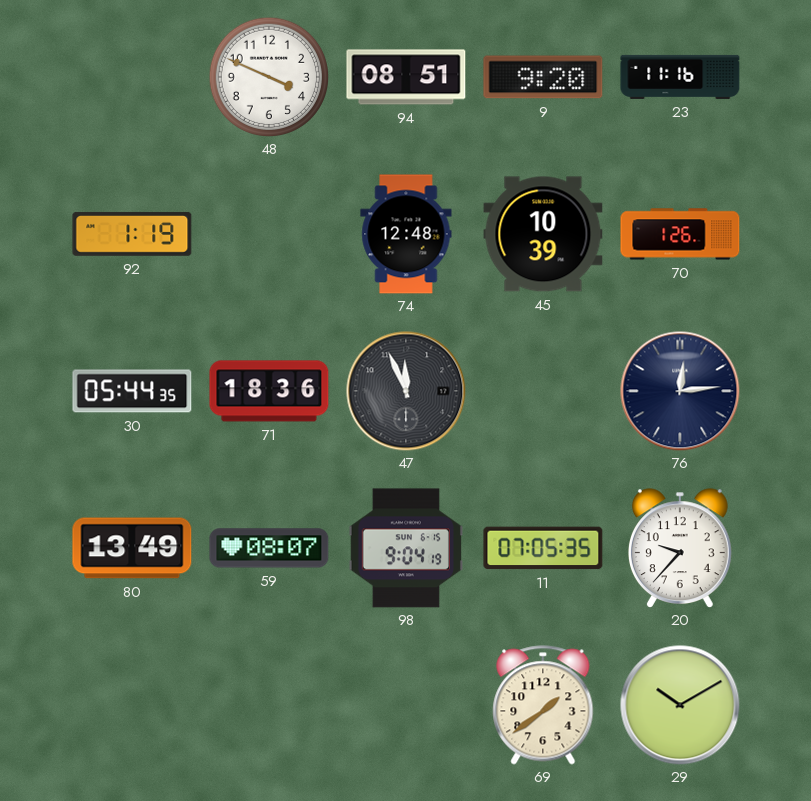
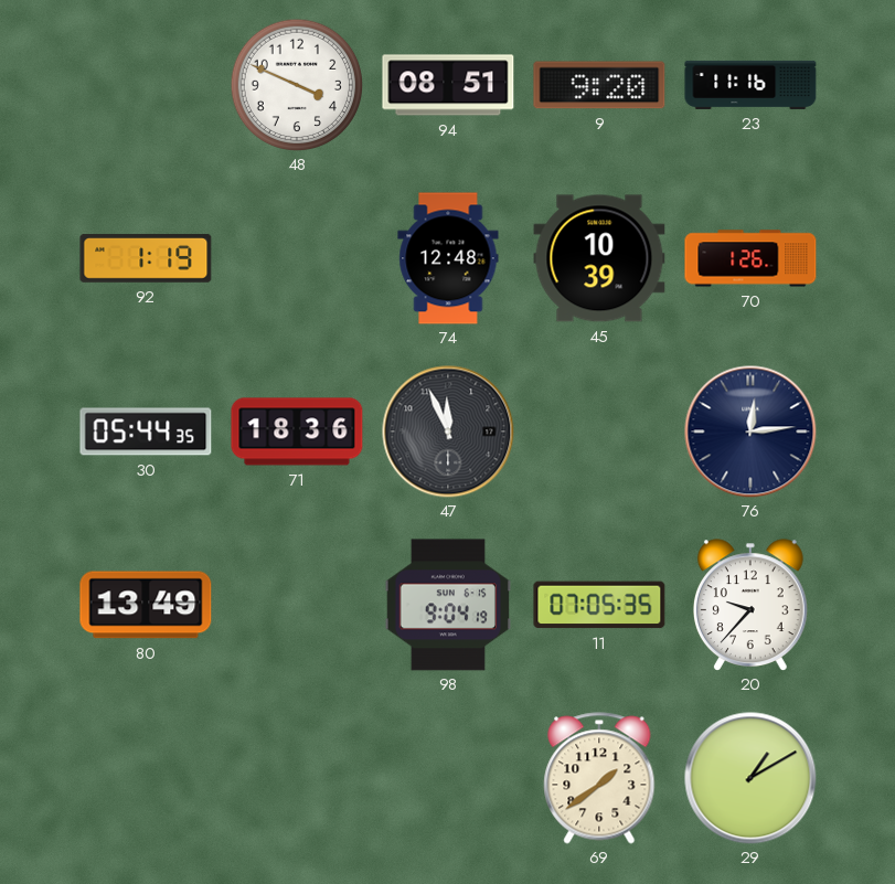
59: 08:07 -> none (269, 548)
29: 10:10 -> 1:10 (750, 778)
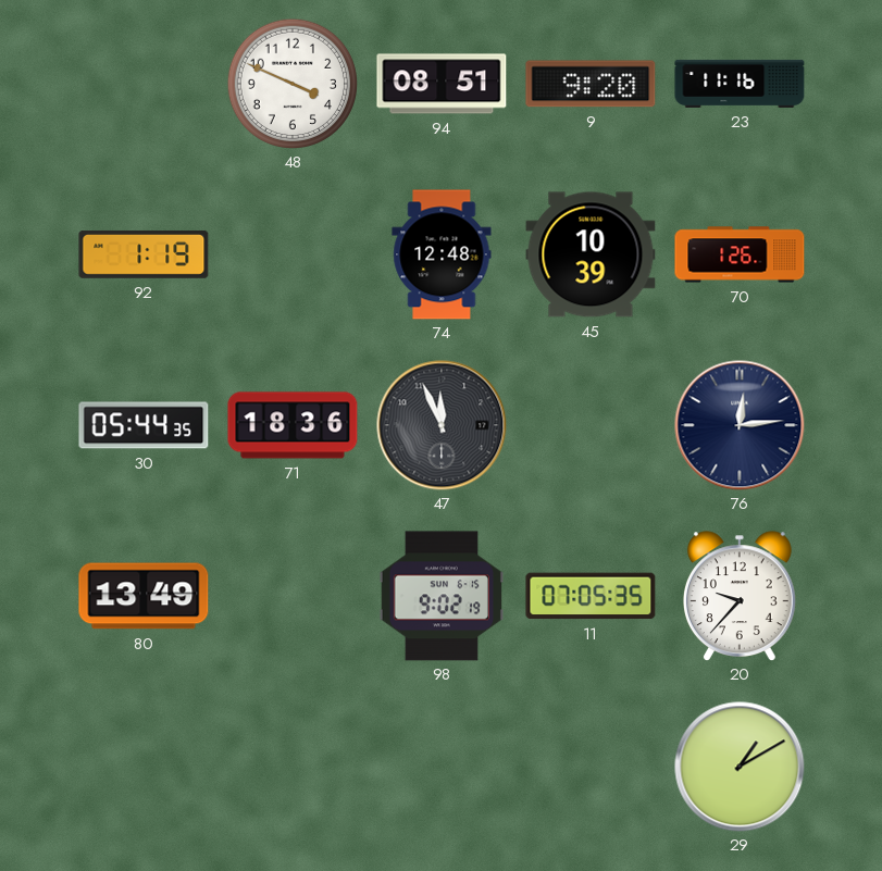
98: 9:04 -> 9:02 (440, 596)
69: 1:39 -> none (599, 778)
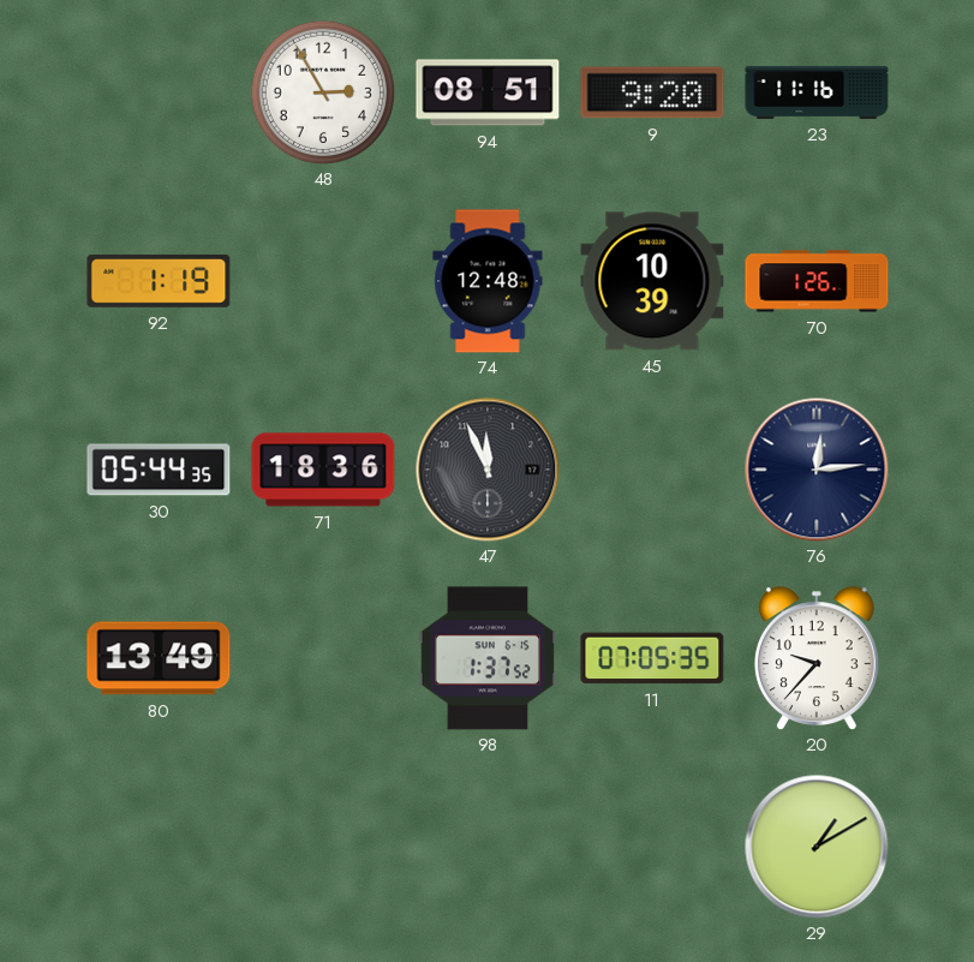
48: 3:49 -> 2:55 (322, 91)
98: 9:02 -> 1:37 (486, 658)
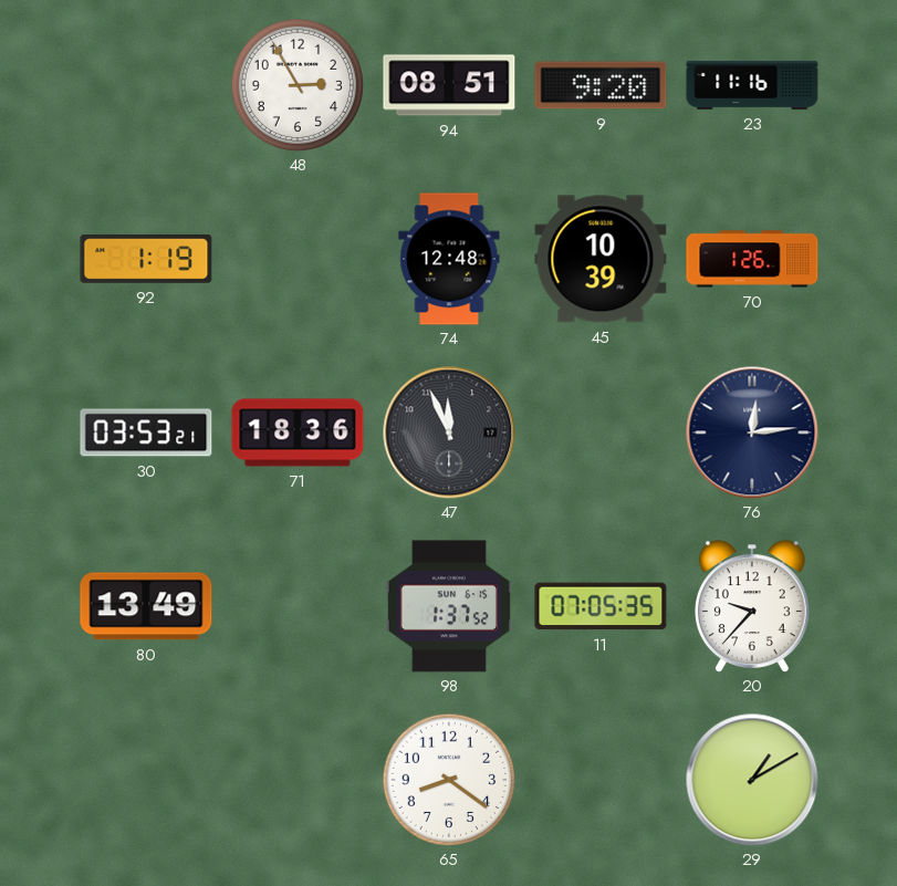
30: 05:44 -> 03:53 (146, 432)
65: none -> 8:21 (448, 779)
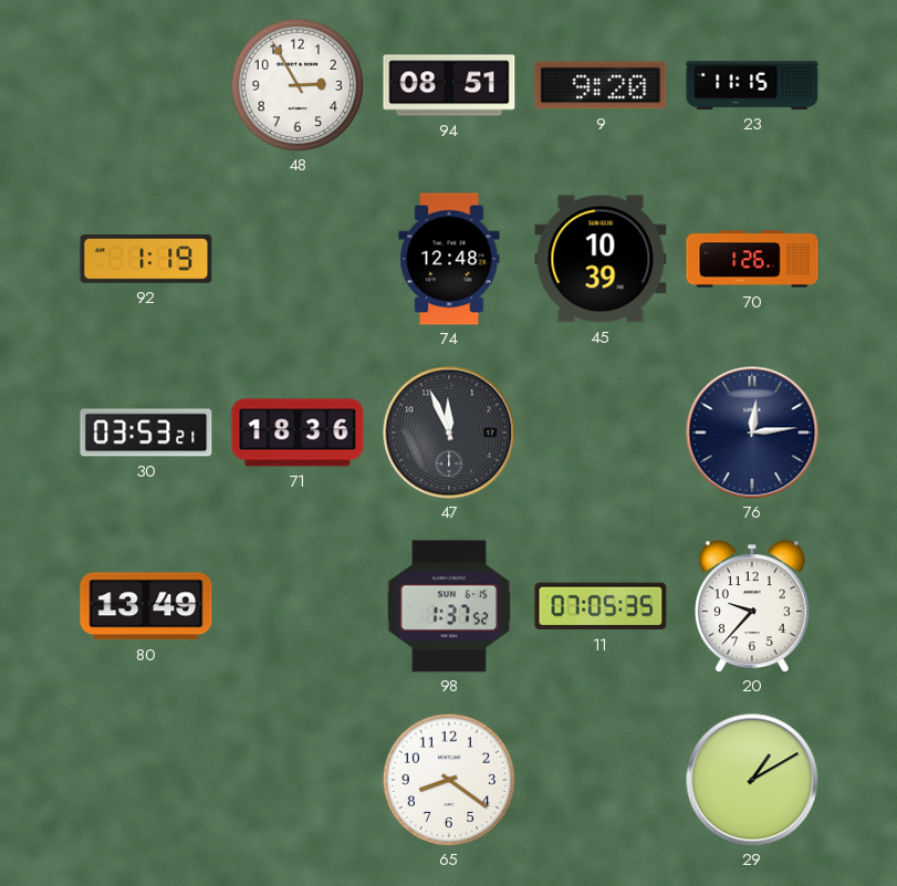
23: 11:16 -> 11:15 (752, 85)
